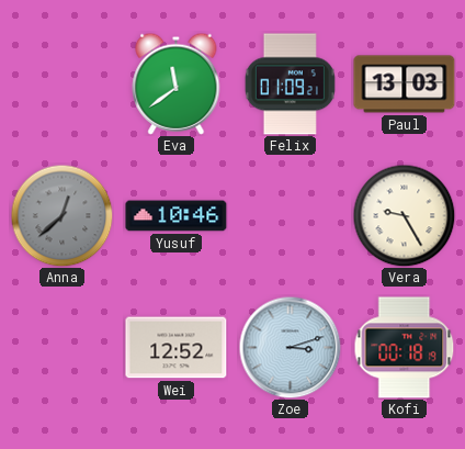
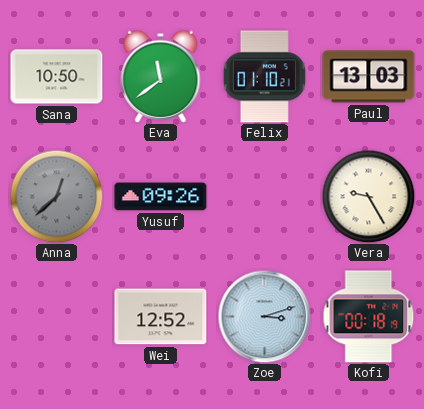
Sana: none -> 10:50 (57, 77)
Felix: 01:09 -> 01:10 (264, 77)
Yusuf: 10:46 -> 09:26 (161, 197)
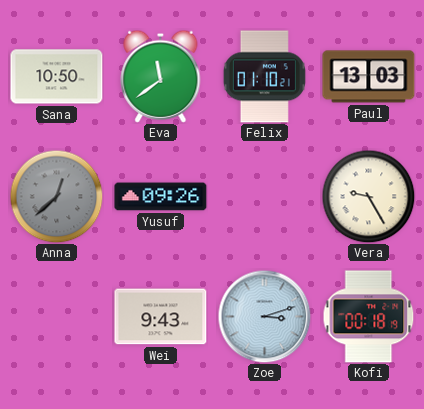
Wei: 12:52 -> 9:43 (161, 317)
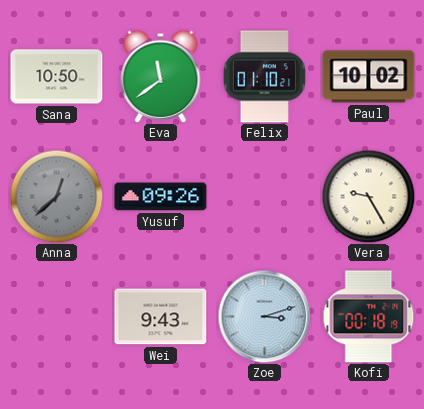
Paul: 13:03 -> 10:02 (369, 77)
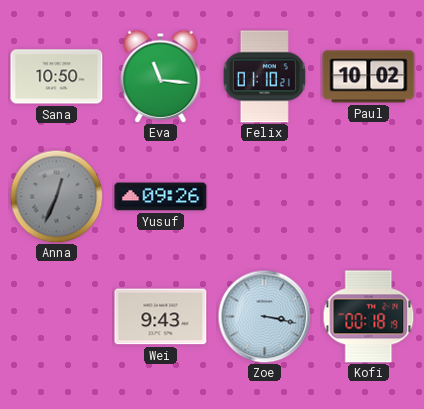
Eva: 11:39 -> 11:16 (161, 76)
Anna: 12:38 -> 12:34 (56, 196)
Vera: 9:25 -> none (368, 196)
Zoe: 3:12 -> 3:17 (264, 316)
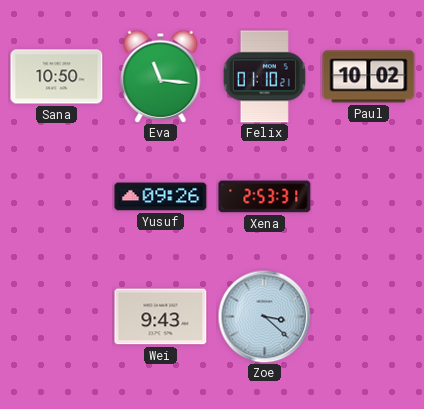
Anna: 12:34 -> none (56, 196)
Xena: none -> 2:53 (265, 197)
Zoe: 3:17 -> 3:22 (264, 316)
Kofi: 00:18 -> none (369, 317)
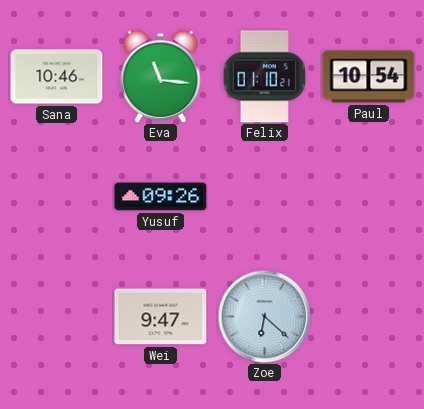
Sana: 10:50 -> 10:46 (57, 77)
Paul: 10:02 -> 10:54 (369, 77)
Xena: 2:53 -> none (265, 197)
Wei: 9:43 -> 9:47 (161, 317)
Zoe: 3:22 -> 6:22 (264, 316)
